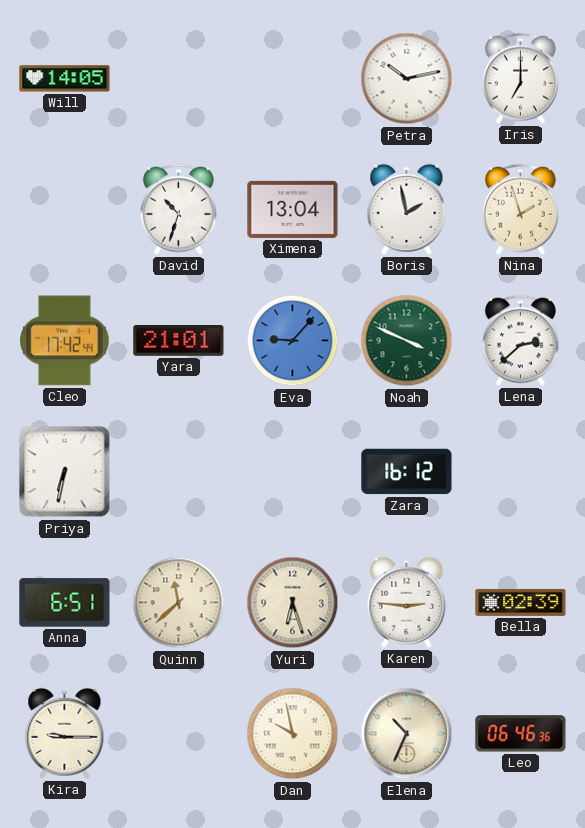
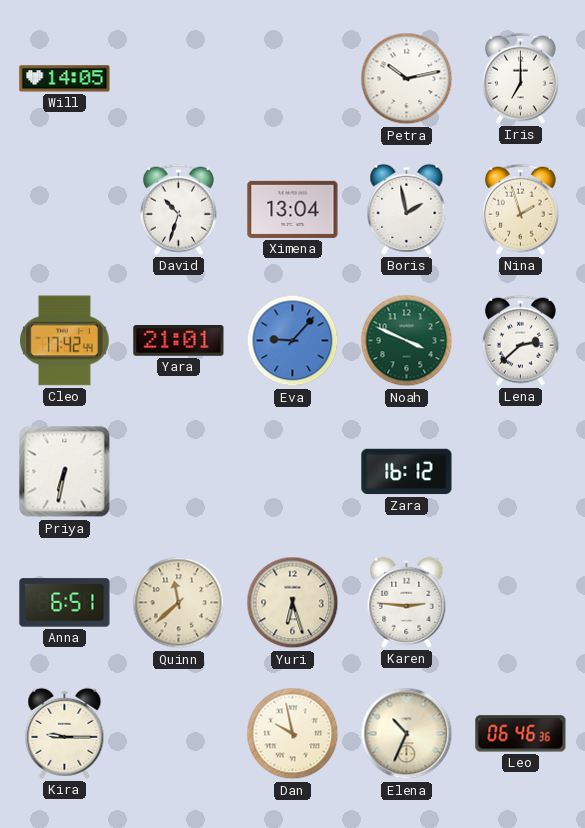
Bella: 02:39 -> none (521, 602)
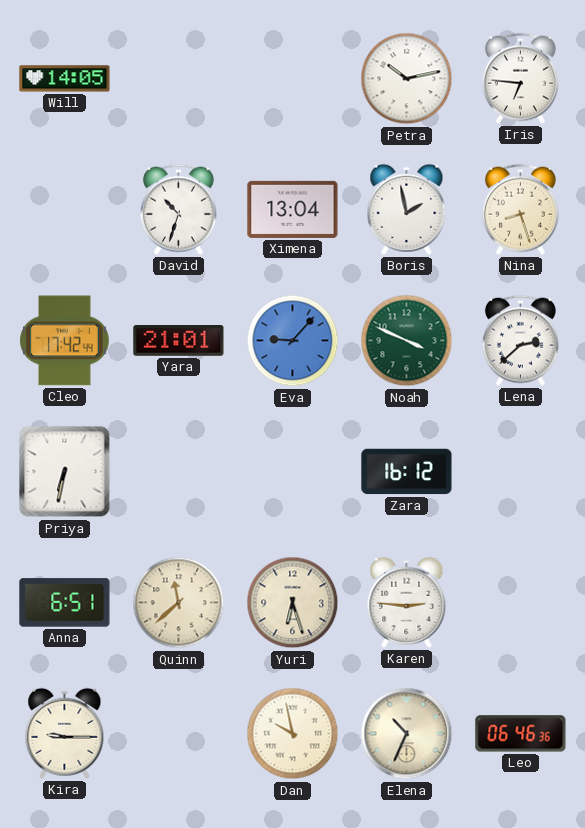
Iris: 7:00 -> 6:46 (520, 78)
Nina: 1:57 -> 8:27 (520, 209)
